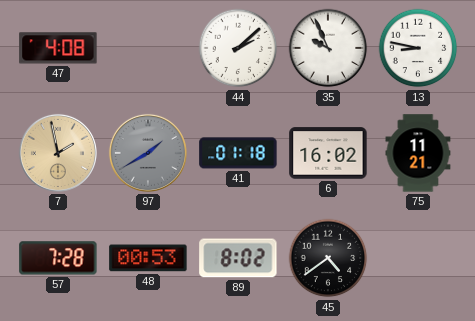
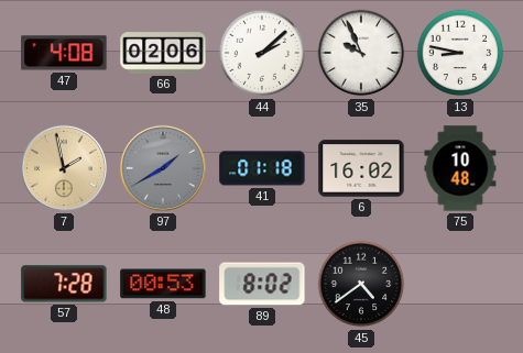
66: none -> 02:06 (163, 53)
75: 11:21 -> 10:48 (460, 168)
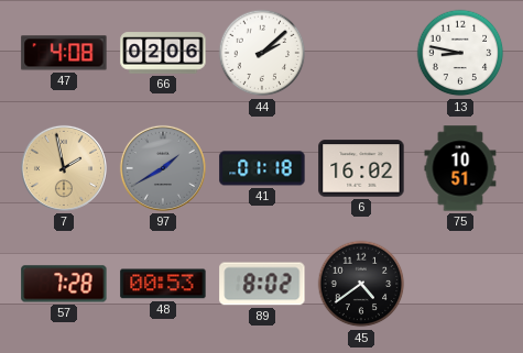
35: 9:56 -> none (361, 53)
75: 10:48 -> 10:51 (460, 168)
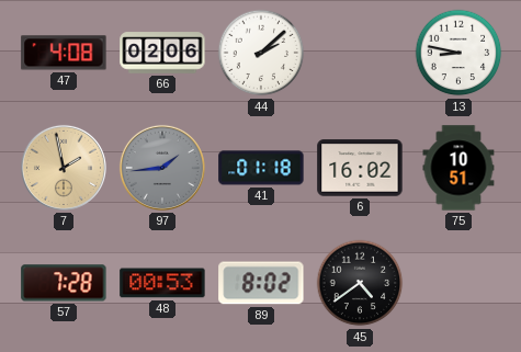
97: 1:40 -> 1:44 (162, 168)
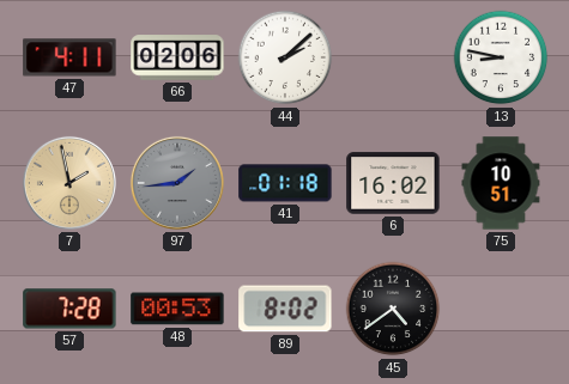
47: 4:08 -> 4:11 (69, 57)
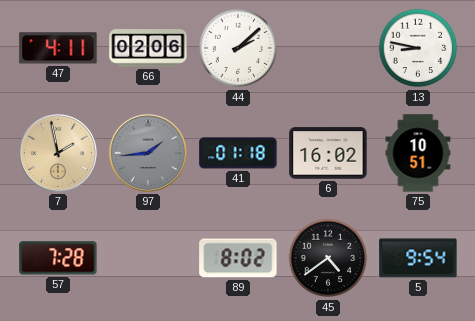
48: 00:53 -> none (177, 309)
5: none -> 9:54 (418, 258)
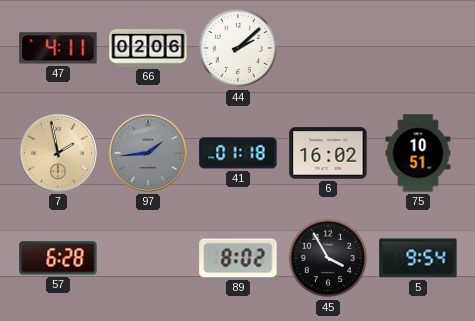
13: 8:47 -> none (418, 48)
57: 7:28 -> 6:28 (58, 258)
45: 4:39 -> 3:55 (328, 258)
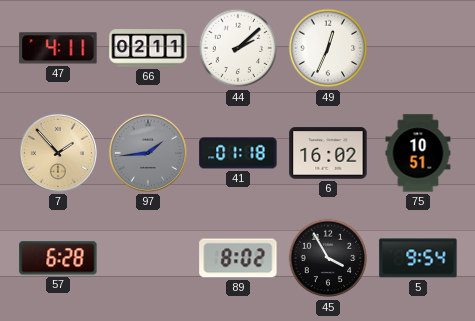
66: 02:06 -> 02:11 (148, 48)
49: none -> 12:34 (328, 48)
7: 1:58 -> 1:53 (58, 153)
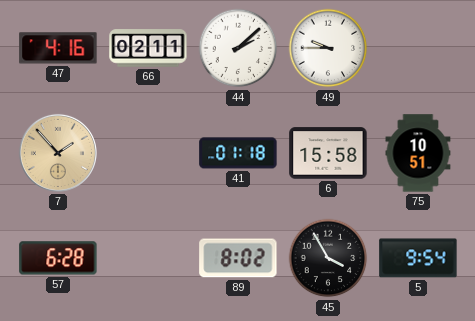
47: 4:11 -> 4:16 (58, 48)
49: 12:34 -> 9:45 (328, 48)
97: 1:44 -> none (148, 153)
6: 16:02 -> 15:58 (328, 153)
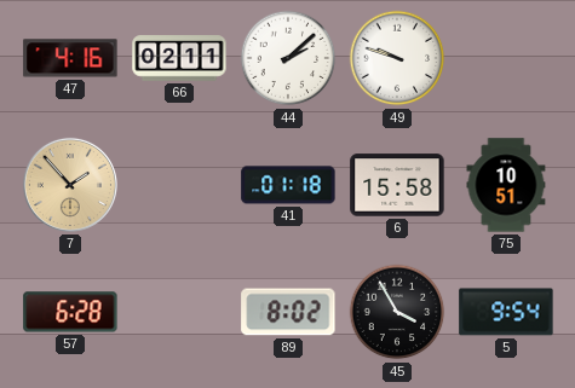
49: 9:45 -> 9:48 (397, 58)
